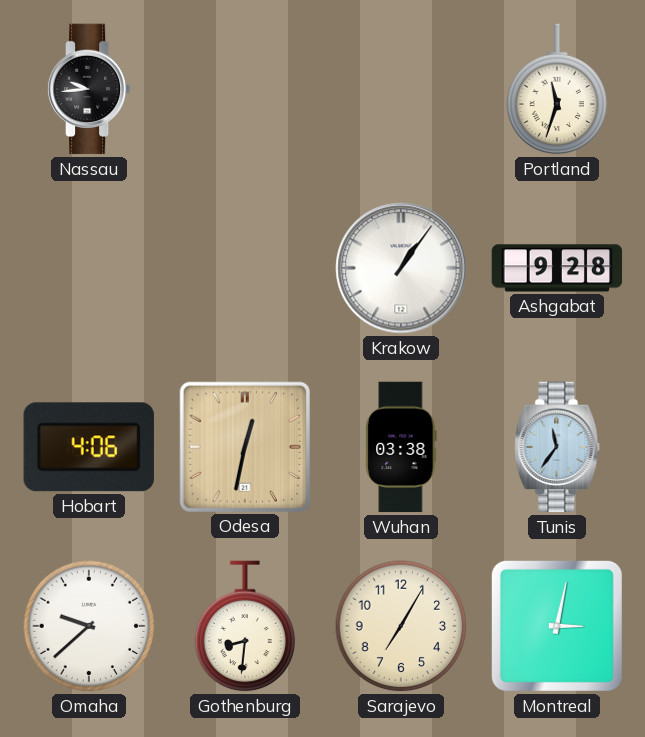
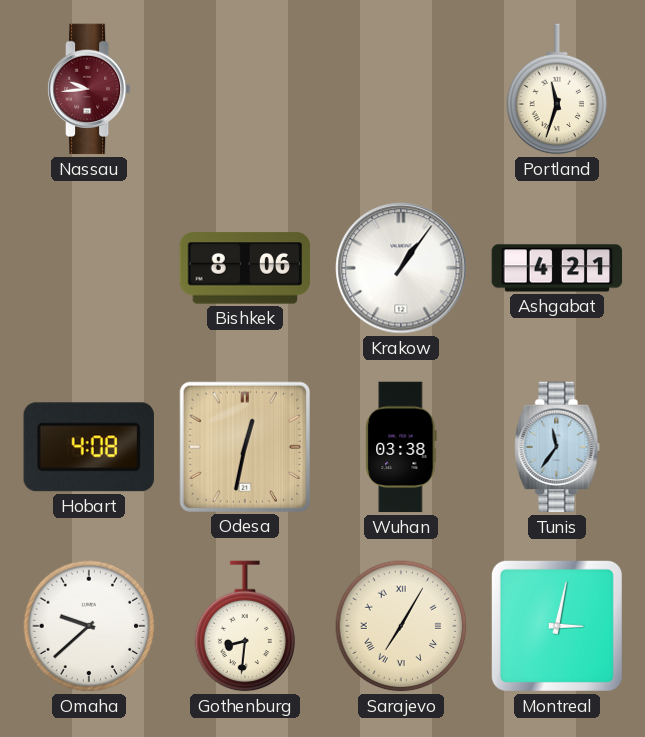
Nassau dial: black -> burgundy (89, 89)
Bishkek: none -> 8:06 (245, 268)
Ashgabat: 9:28 -> 4:21 (557, 268)
Hobart: 4:06 -> 4:08 (89, 447)
Sarajevo numerals: Arabic -> Roman (401, 626)
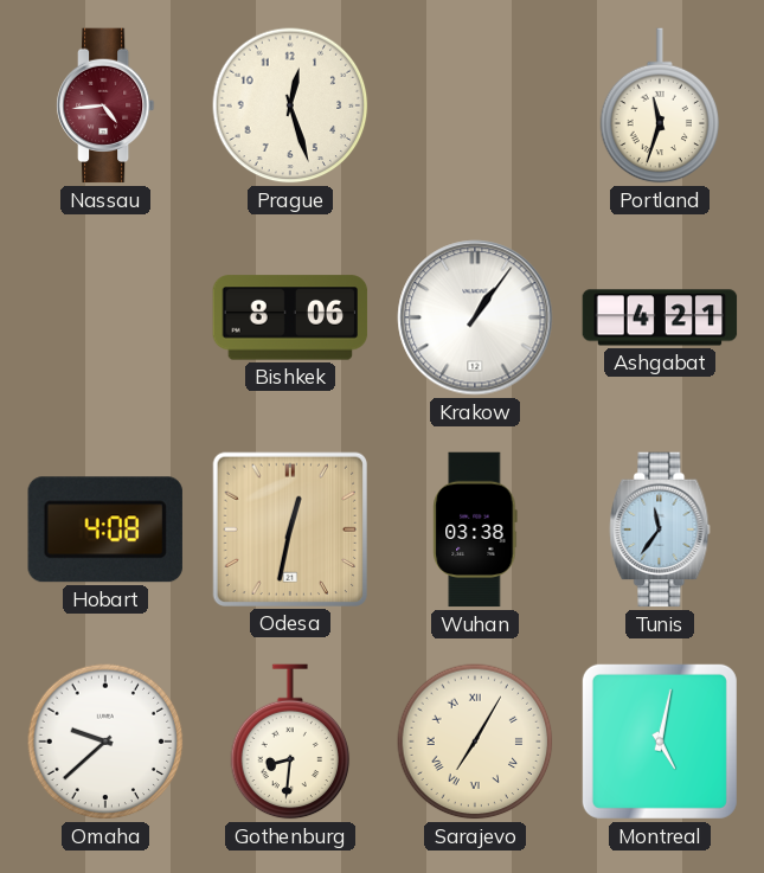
Nassau: 9:44 -> 4:44 (105, 105)
Prague: none -> 12:27 (290, 105)
Montreal: 3:02 -> 5:02 (660, 742)
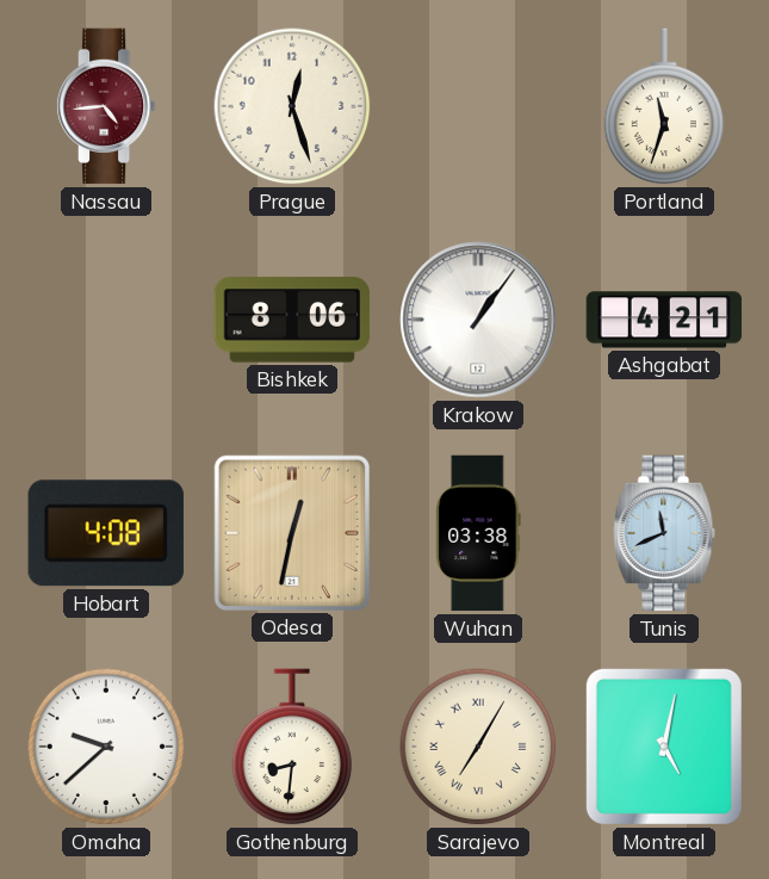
Tunis: 11:36 -> 11:41 (664, 533)
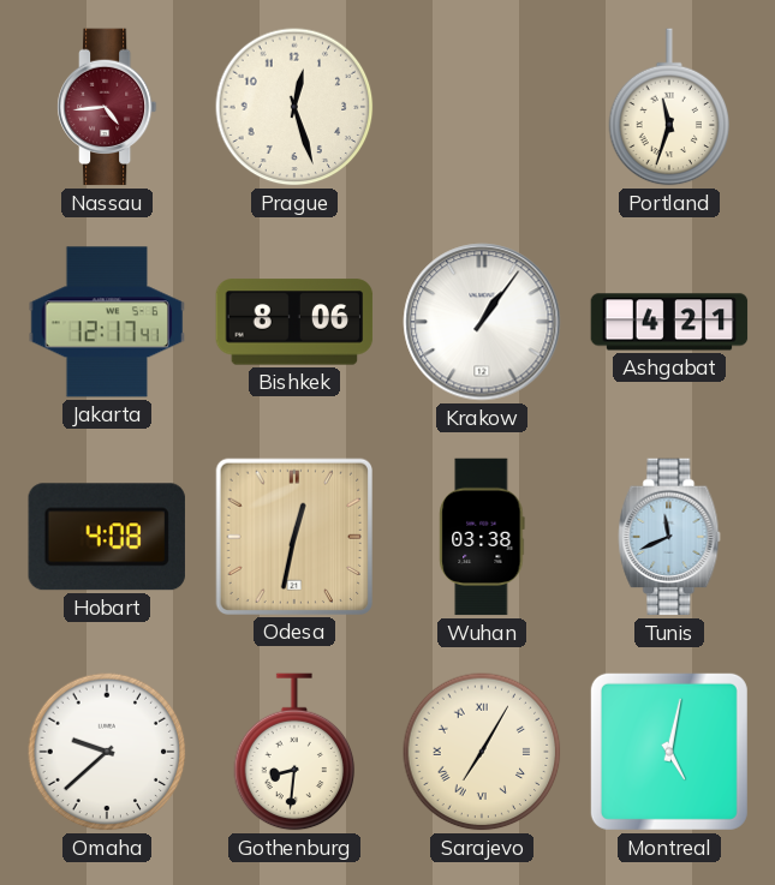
Jakarta: none -> 12:17 (107, 322)
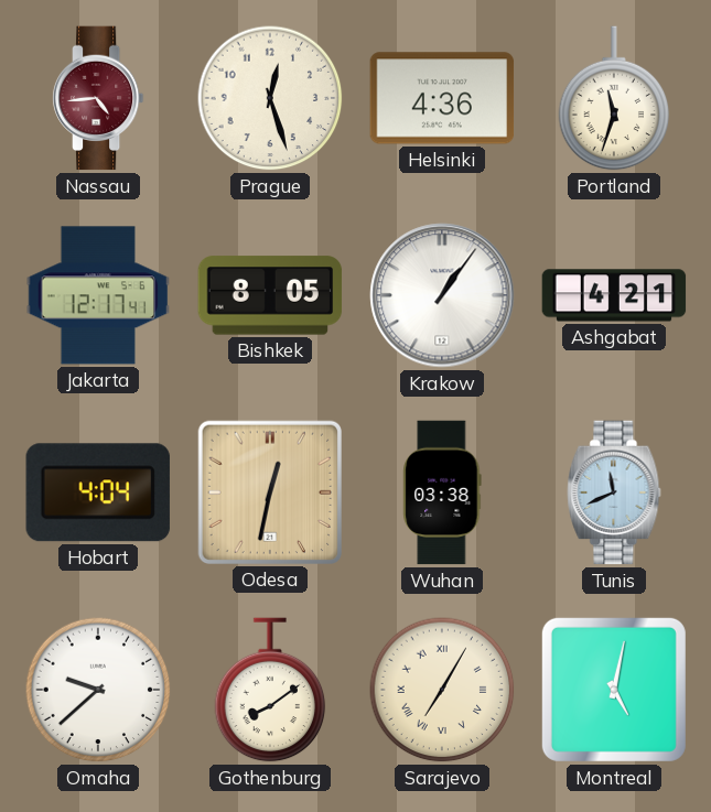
Helsinki: none -> 4:36 (442, 98)
Bishkek: 8:06 -> 8:05 (270, 295)
Hobart: 4:08 -> 4:04 (98, 492)
Gothenburg: 8:31 -> 8:09 (270, 690)
